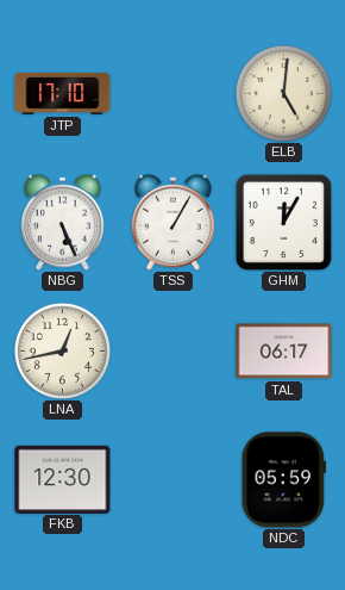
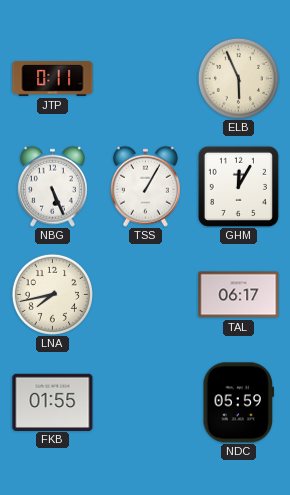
JTP: 17:10 -> 0:11 (53, 78)
ELB: 5:01 -> 5:56 (238, 78)
LNA: 12:43 -> 7:43 (52, 294)
FKB: 12:30 -> 01:55 (53, 402)
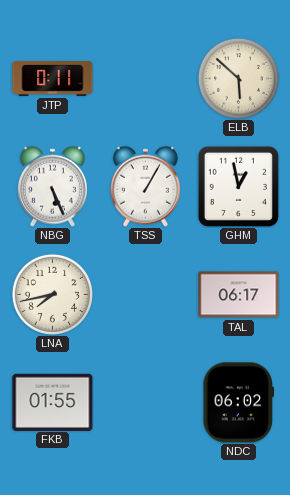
ELB: 5:56 -> 5:52 (238, 78)
GHM: 12:05 -> 12:58 (238, 186)
NDC: 05:59 -> 06:02 (239, 403)
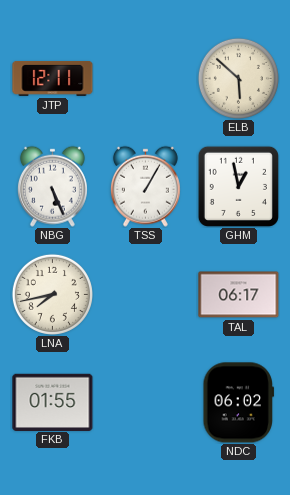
JTP: 0:11 -> 12:11 (53, 78)
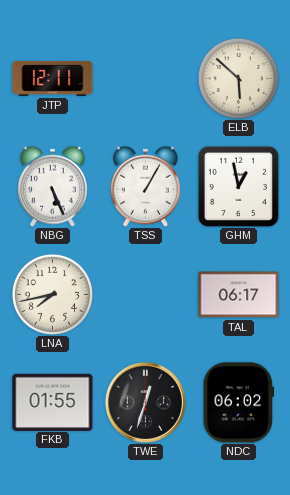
TWE: none -> 12:33 (145, 402)
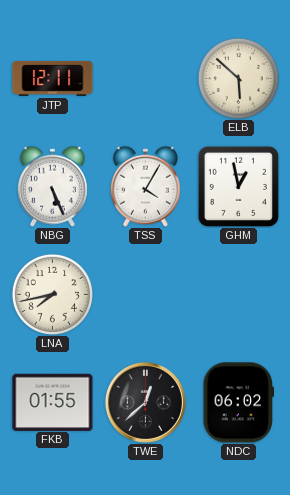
TSS: 1:05 -> 4:05 (145, 186)
TAL: 06:17 -> none (239, 295)
TWE: 12:33 -> 12:38 (145, 402)
